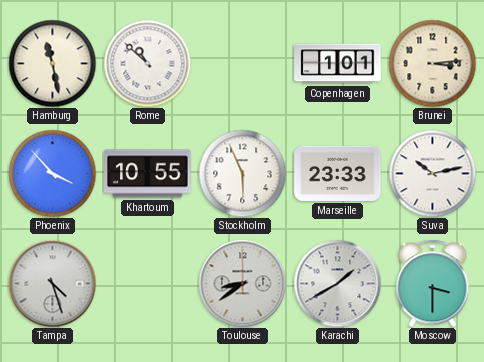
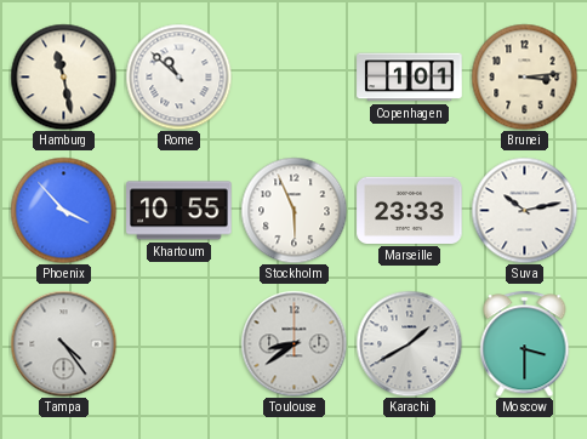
Tampa: 4:27 -> 4:24 (63, 343)
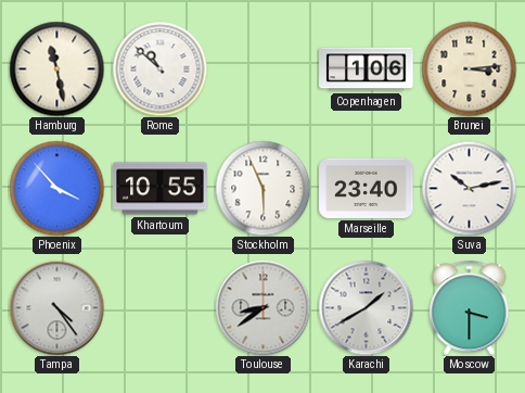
Copenhagen: 1:01 -> 1:06 (367, 69)
Marseille: 23:33 -> 23:40 (367, 188)
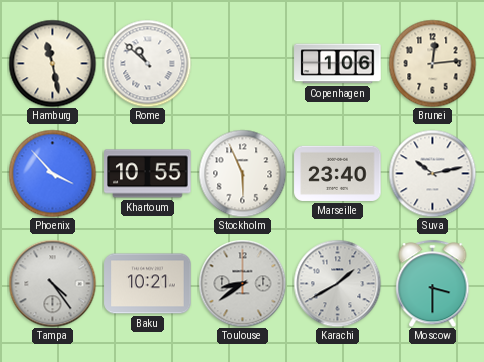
Brunei: 3:14 -> 12:14 (432, 63)
Baku: none -> 10:21 (148, 284)
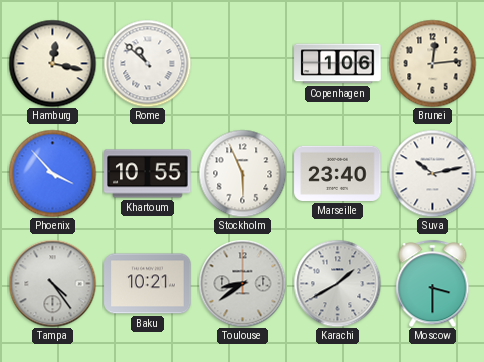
Hamburg: 11:28 -> 12:17 (52, 63)
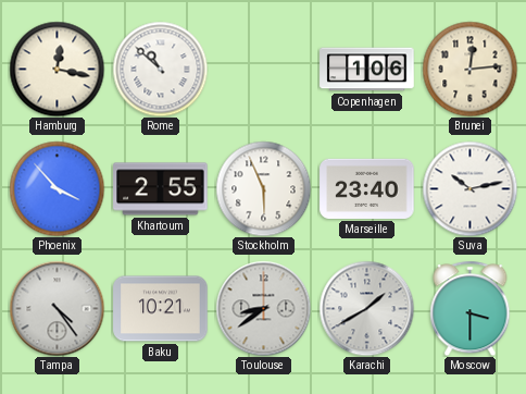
Khartoum: 10:55 -> 2:55 (161, 189)
